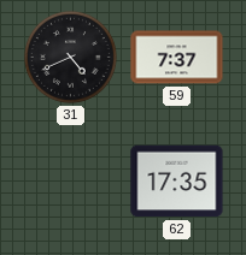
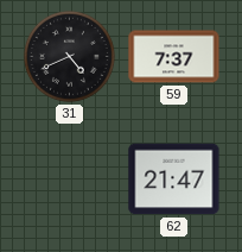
62: 17:35 -> 21:47 (174, 179)
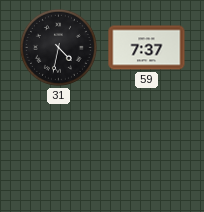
31: 4:41 -> 4:32 (58, 47)
62: 21:47 -> none (174, 179)
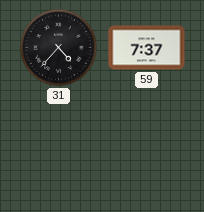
31: 4:32 -> 4:37 (58, 47)
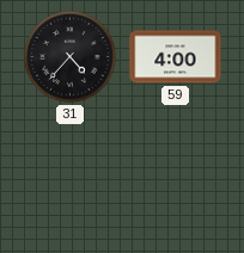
59: 7:37 -> 4:00 (176, 57)
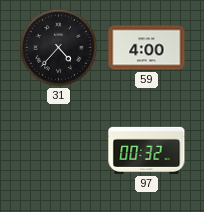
97: none -> 00:32 (147, 150)
